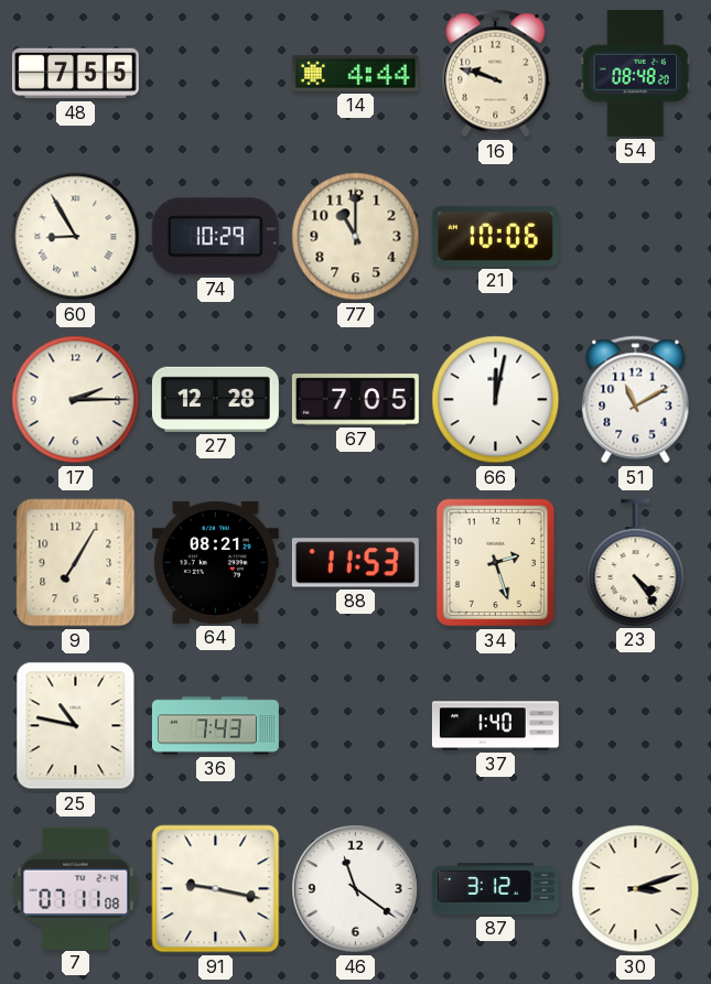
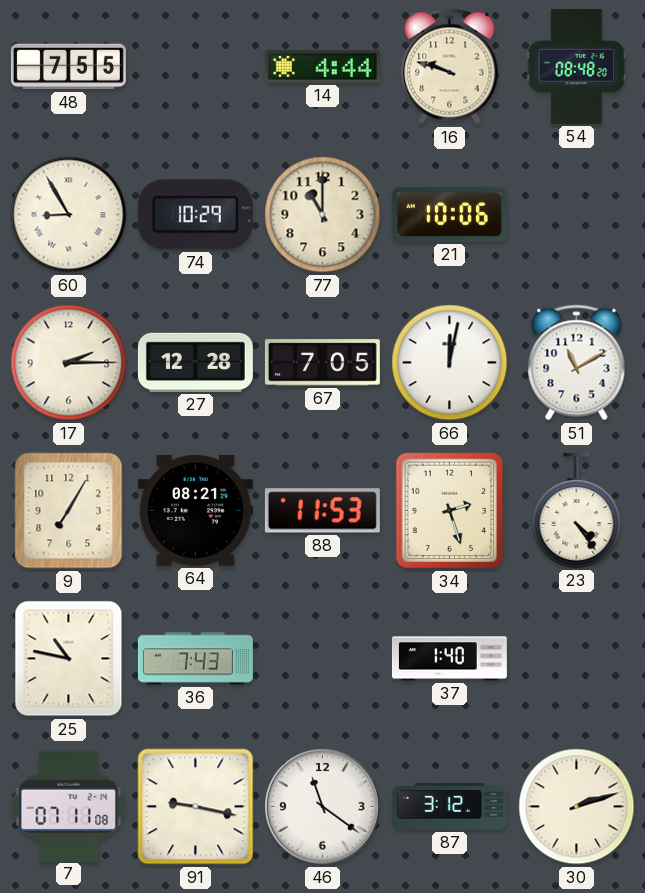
30: 3:12 -> 2:12 (577, 807)
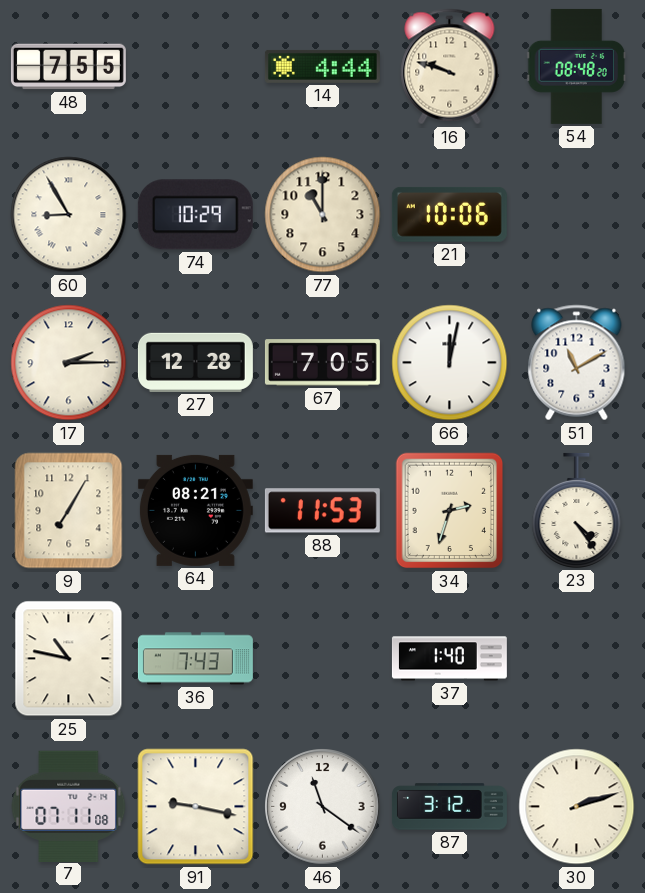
34: 2:27 -> 2:33 (450, 511)
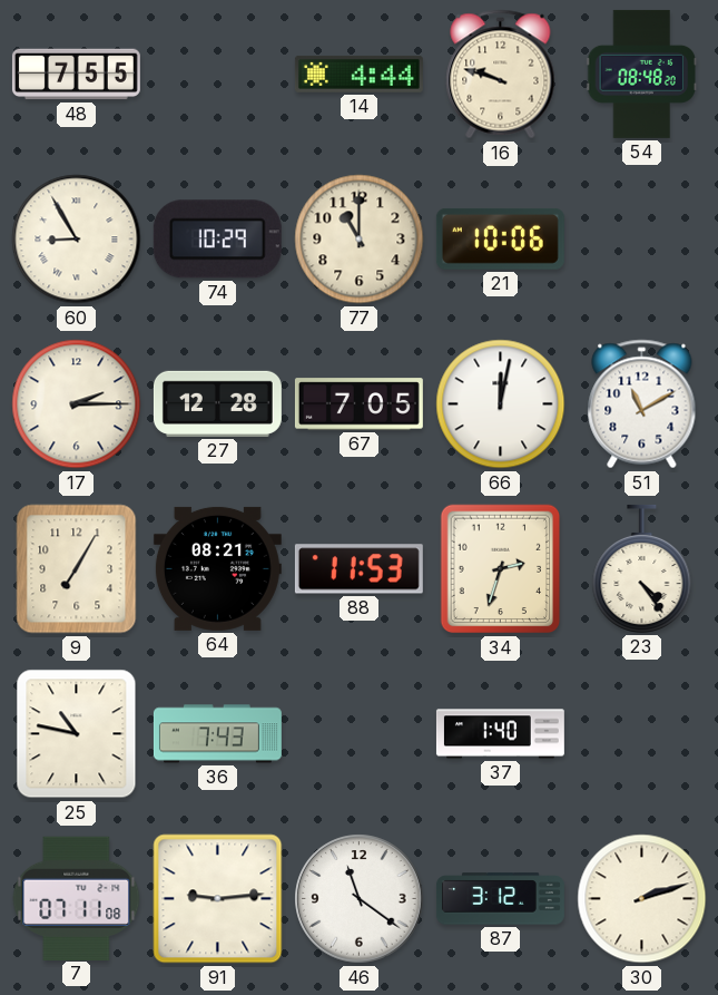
91: 9:17 -> 9:14 (218, 899)
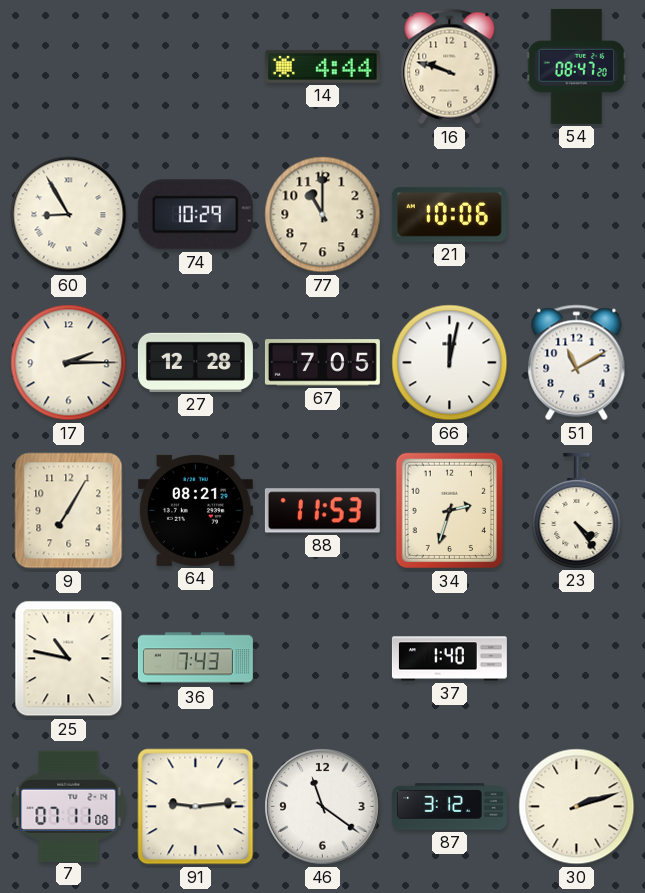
48: 7:55 -> none (76, 75)
54: 08:48 -> 08:47 (576, 66)
